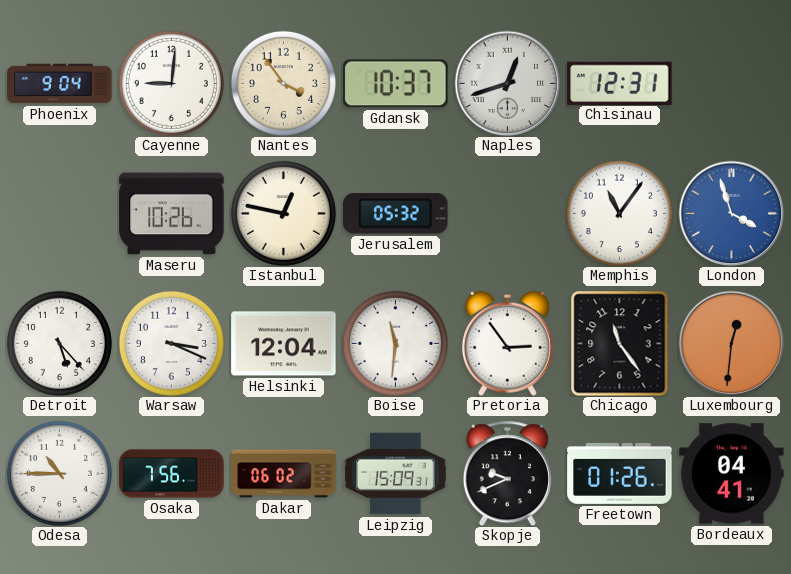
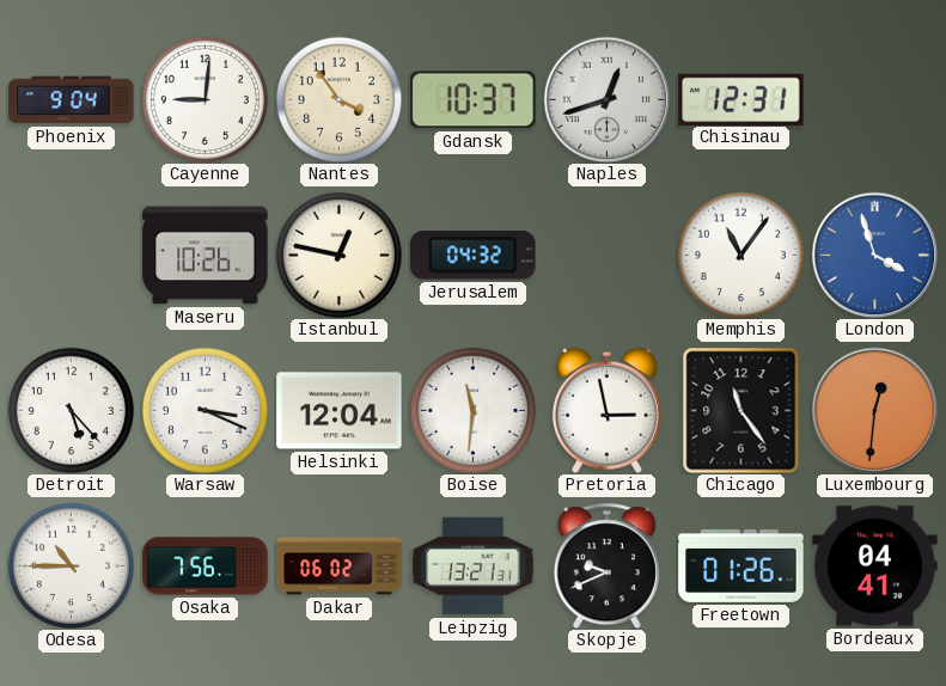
Jerusalem: 05:32 -> 04:32 (474, 256)
Pretoria: 2:54 -> 2:58 (606, 410)
Leipzig: 15:09 -> 13:21 (474, 566)
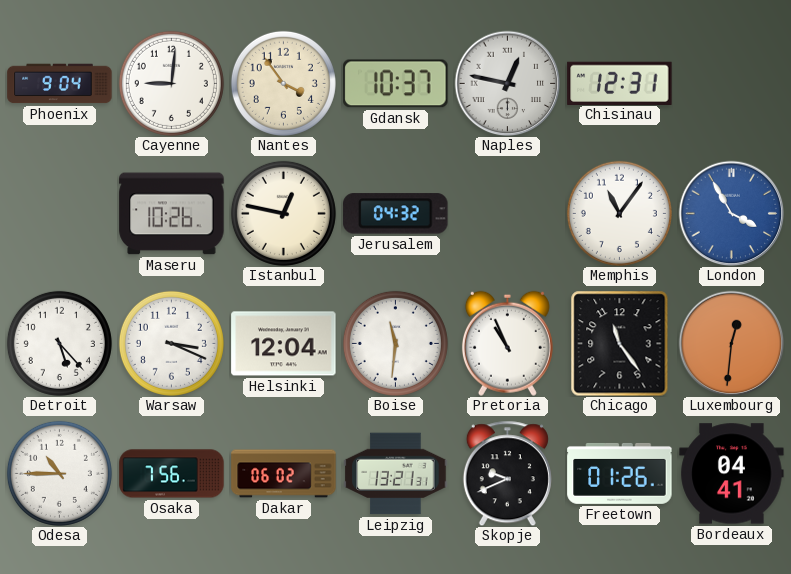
Naples: 12:42 -> 12:47 (507, 83)
London: 3:57 -> 3:55 (731, 213)
Pretoria: 2:58 -> 10:56 (507, 343)
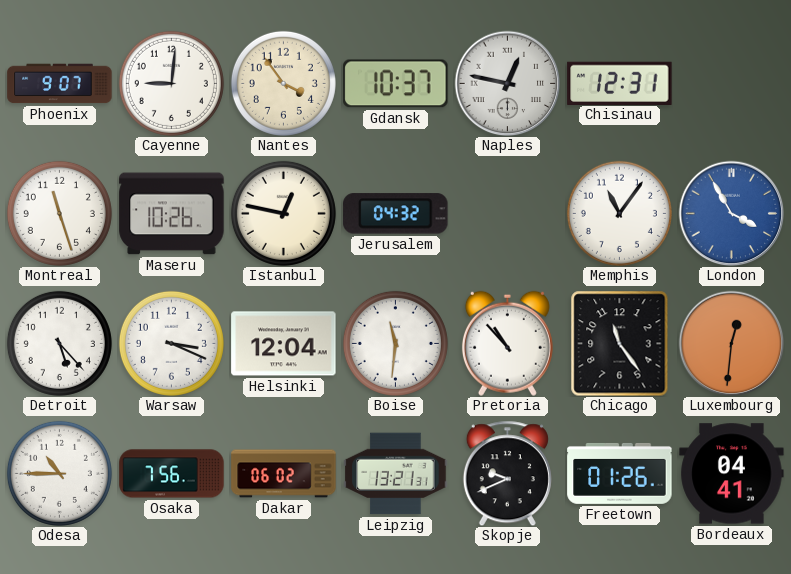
Phoenix: 9:04 -> 9:07 (60, 84)
Montreal: none -> 11:27 (59, 213)
Pretoria: 10:56 -> 10:53 (507, 343)
